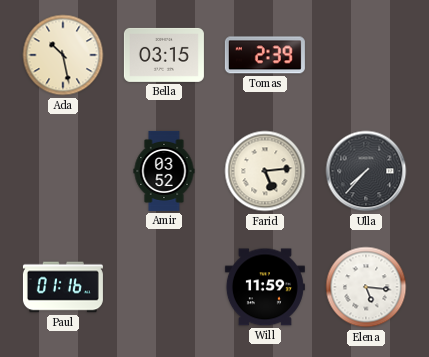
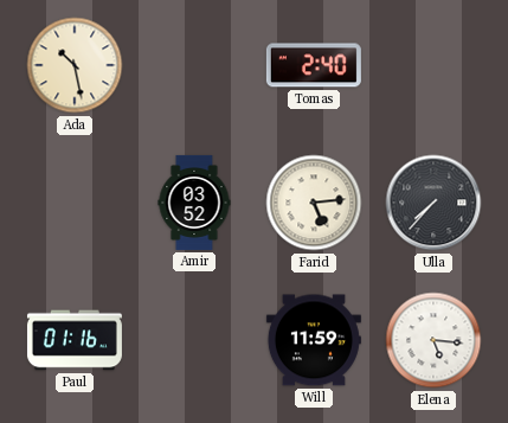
Bella: 03:15 -> none (164, 55)
Tomas: 2:39 -> 2:40 (314, 65)
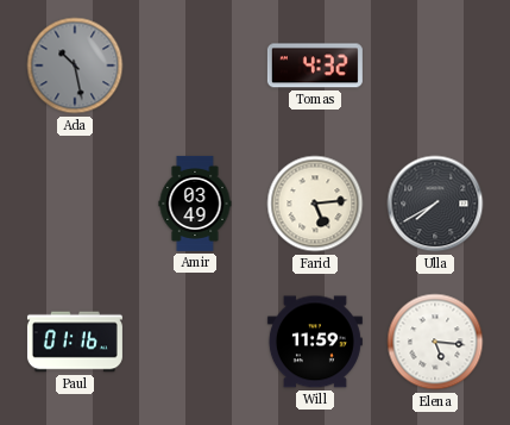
Ada dial: cream -> grey (75, 65)
Tomas: 2:40 -> 4:32 (315, 65)
Amir: 03:52 -> 03:49 (195, 204)
Ulla: 7:37 -> 7:40 (435, 204)
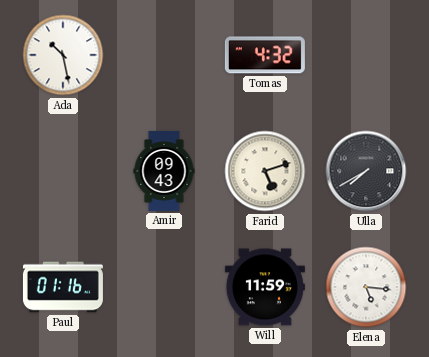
Ada dial: grey -> white (63, 55)
Amir: 03:49 -> 09:43 (164, 171)
Farid: 5:14 -> 5:12 (265, 171)
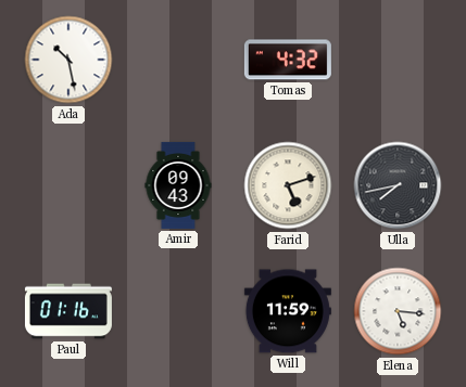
Ulla: 7:40 -> 7:43 (398, 185)
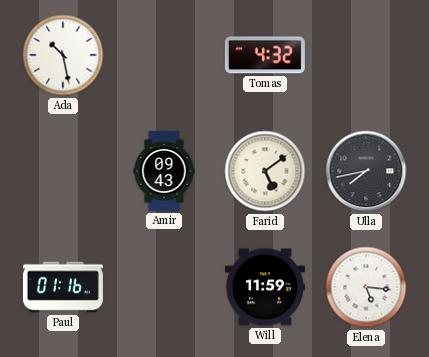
Farid: 5:12 -> 5:09 (265, 171)
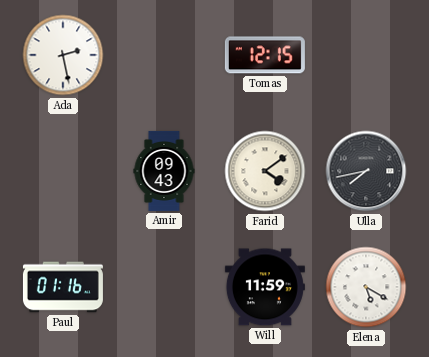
Ada: 10:28 -> 2:28 (63, 55)
Tomas: 4:32 -> 12:15 (265, 55)
Farid: 5:09 -> 4:09 (265, 171)
Elena: 5:16 -> 5:20 (366, 287)
